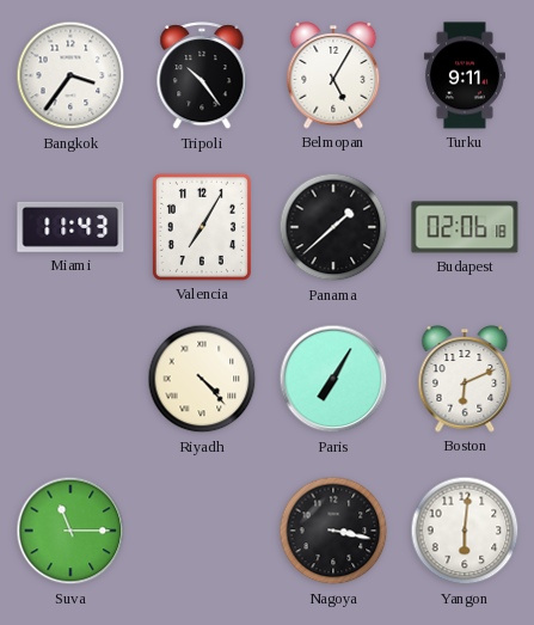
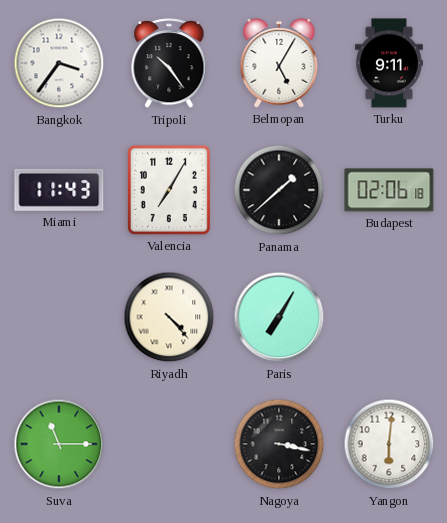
Boston: 6:11 -> none (465, 379)
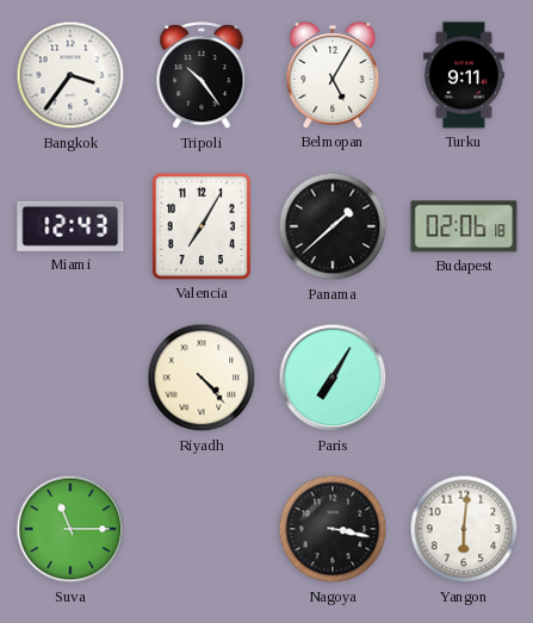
Miami: 11:43 -> 12:43 (70, 226)
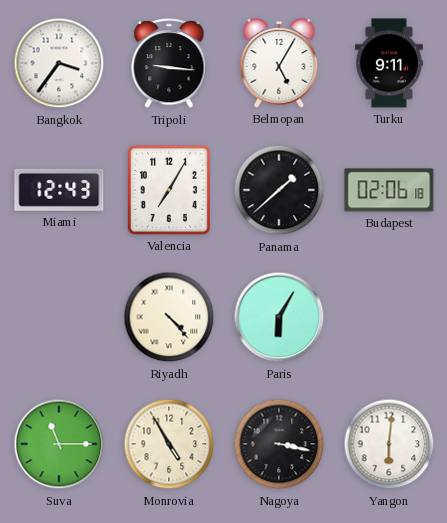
Tripoli: 10:24 -> 9:16 (169, 64)
Paris: 7:05 -> 6:05 (279, 317)
Monrovia: none -> 4:55 (169, 444)
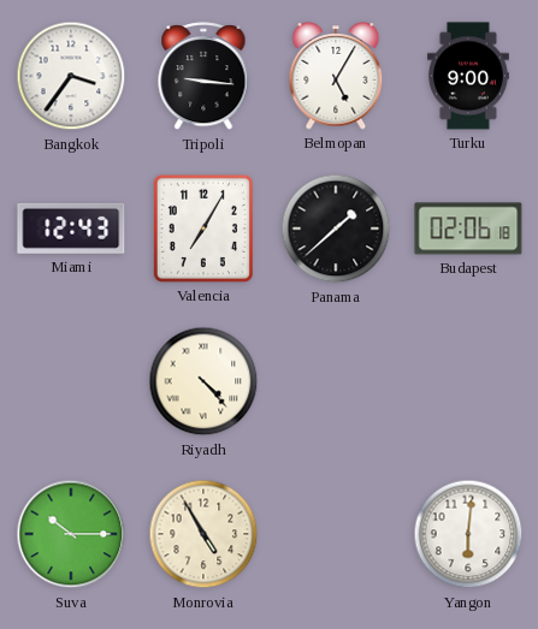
Turku: 9:11 -> 9:00 (468, 76)
Paris: 6:05 -> none (279, 317)
Suva: 11:15 -> 10:15 (71, 534)
Nagoya: 3:17 -> none (279, 444)
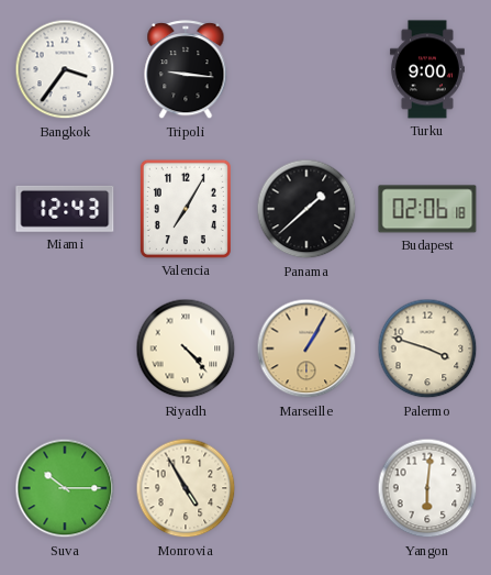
Belmopan: 5:05 -> none (336, 76)
Marseille: none -> 1:05 (306, 349)
Palermo: none -> 3:48 (427, 349)
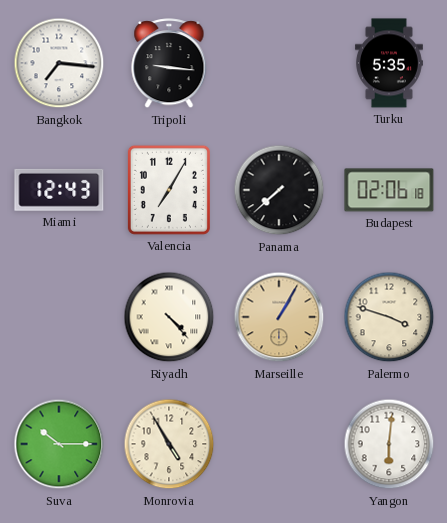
Bangkok: 3:36 -> 7:16 (59, 63)
Turku: 9:00 -> 5:35 (389, 63)
Panama: 1:38 -> 7:38 (279, 190)
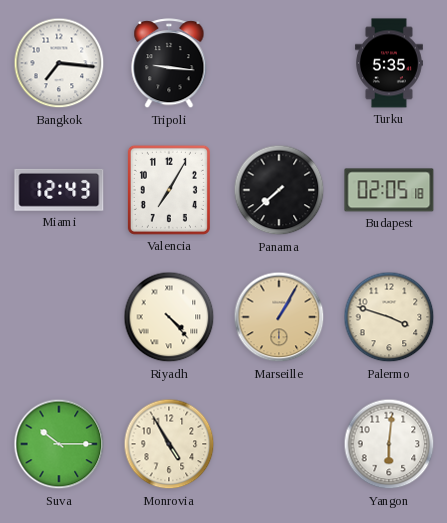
Budapest: 02:06 -> 02:05 (389, 190)
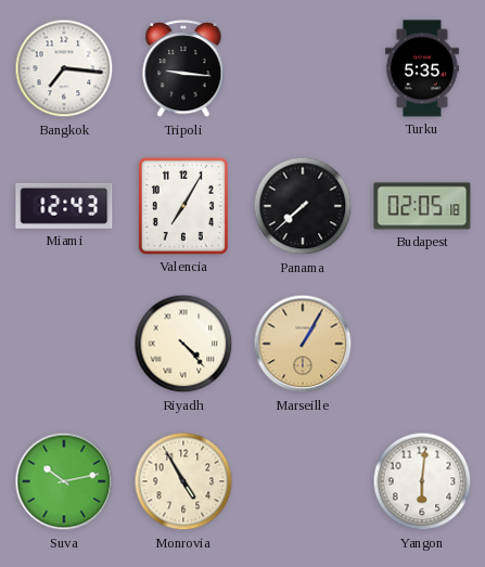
Palermo: 3:48 -> none (389, 317)
Suva: 10:15 -> 10:13 (64, 481)
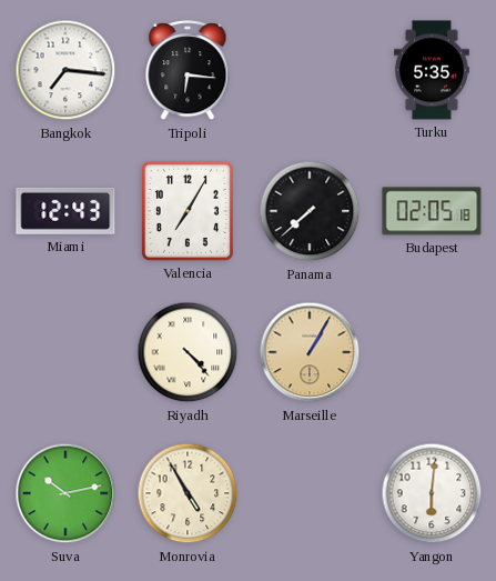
Tripoli: 9:16 -> 6:16 (188, 71)
